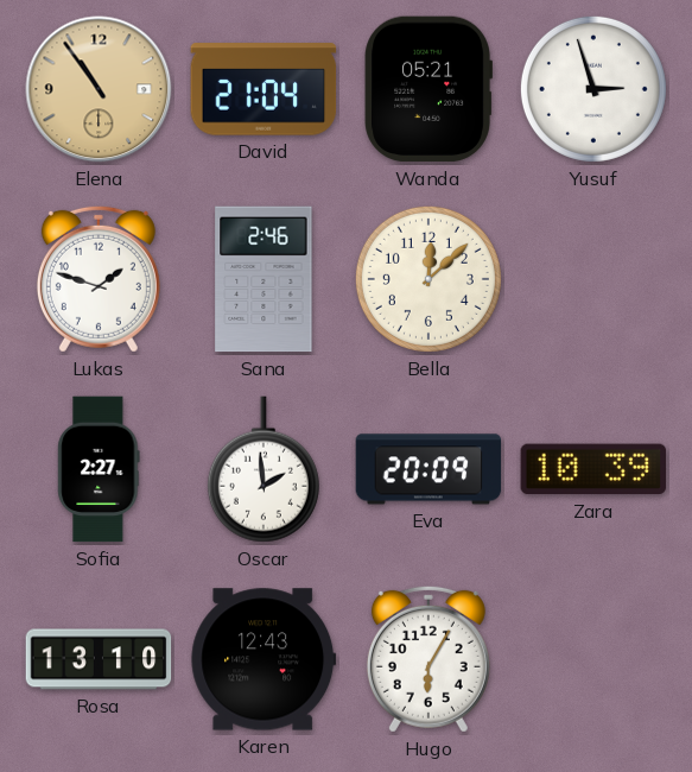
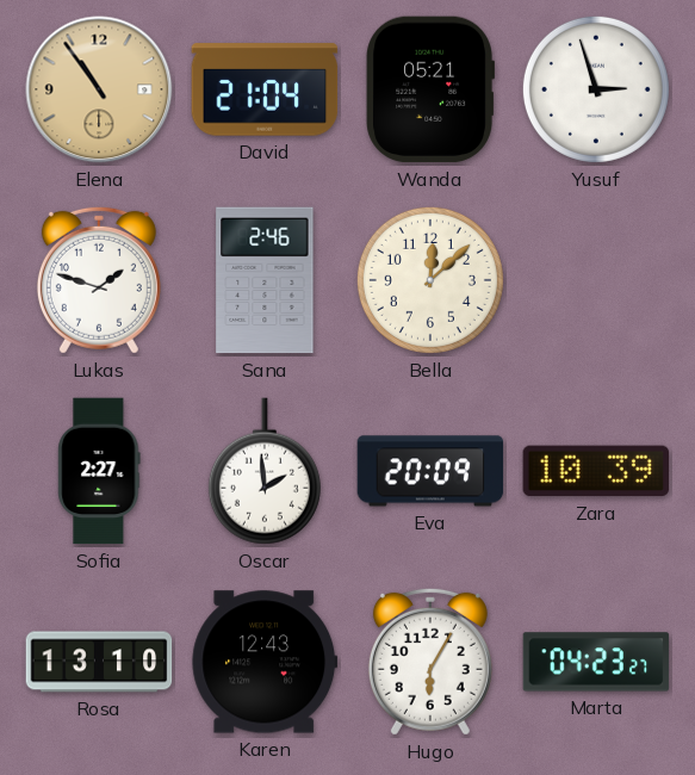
Marta: none -> 04:23 (596, 662)
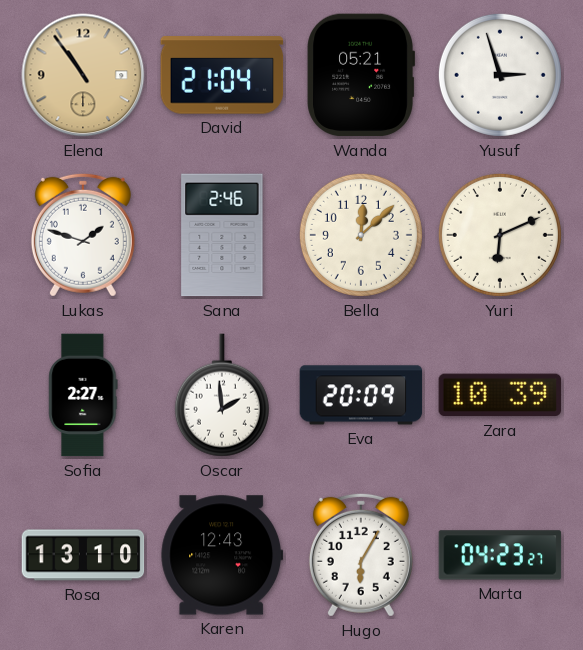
Yuri: none -> 6:11 (500, 235)
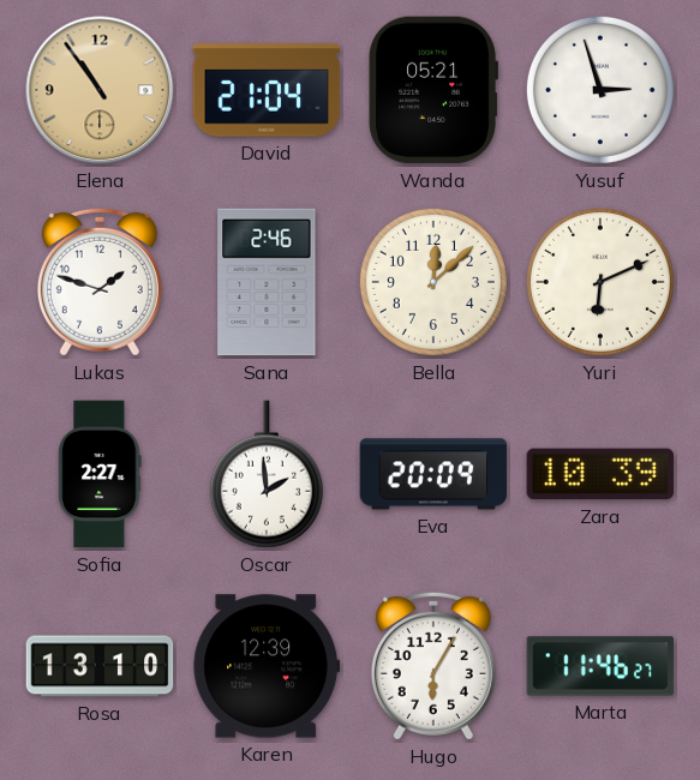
Karen: 12:43 -> 12:39 (267, 666)
Marta: 04:23 -> 11:46 (600, 666)
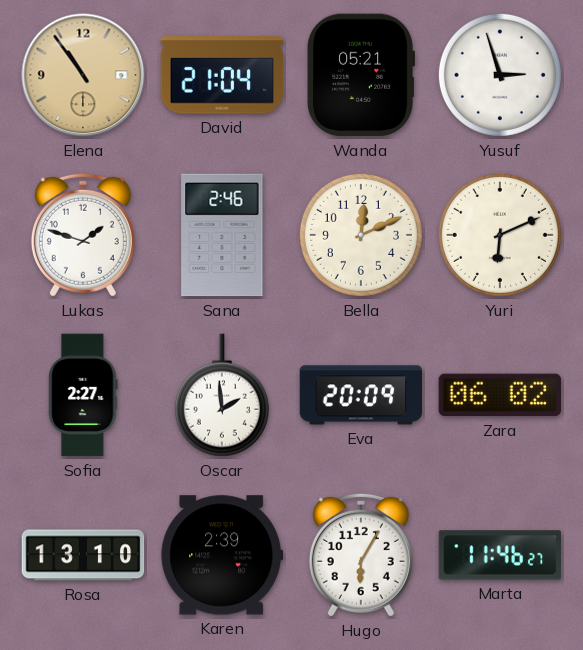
Bella: 12:08 -> 12:11 (361, 235)
Zara: 10:39 -> 06:02 (500, 395)
Karen: 12:39 -> 2:39 (222, 555)
